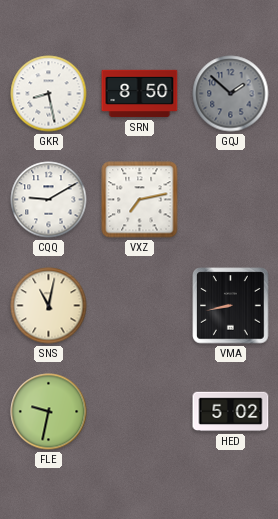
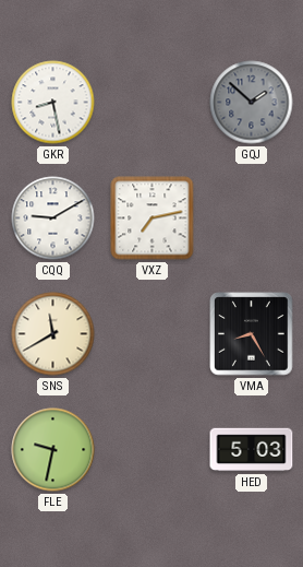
SRN: 8:50 -> none (140, 94)
SNS: 11:02 -> 11:40 (53, 334)
VMA: 8:43 -> 8:25 (252, 334)
HED: 5:02 -> 5:03 (252, 450)
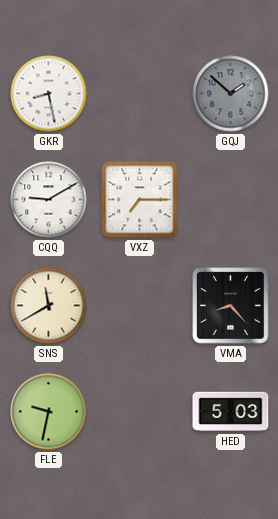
VXZ: 7:13 -> 7:15 (140, 200)
VMA: 8:25 -> 8:23 (231, 306)
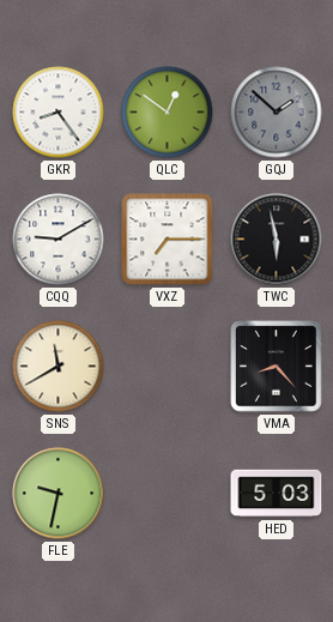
GKR: 8:28 -> 8:24 (59, 113)
QLC: none -> 12:51 (168, 113)
TWC: none -> 5:58 (277, 240)
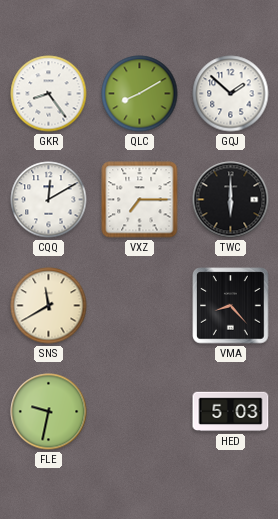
QLC: 12:51 -> 8:10 (140, 94)
GQJ dial: grey -> white (231, 94)
CQQ: 9:10 -> 12:10 (49, 200)
TWC: 5:58 -> 6:00 (231, 200)
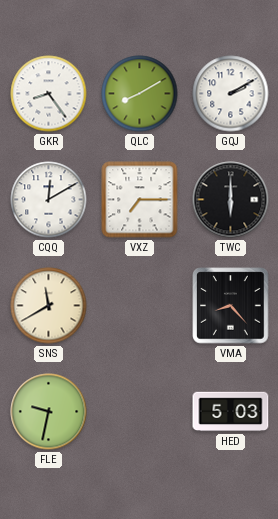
GQJ: 1:52 -> 2:10 (231, 94)
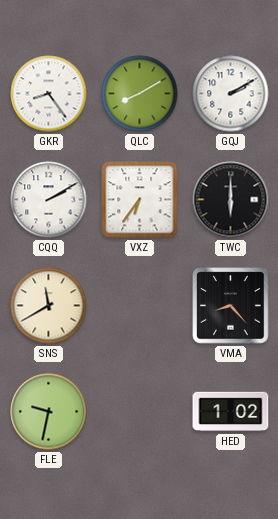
CQQ: 12:10 -> 2:10 (49, 200)
VXZ: 7:15 -> 6:36 (140, 200)
HED: 5:03 -> 1:02 (231, 412)
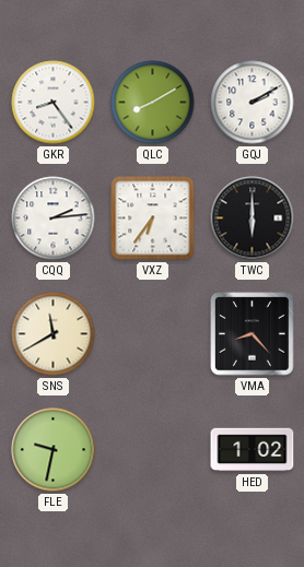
CQQ: 2:10 -> 2:14 (54, 218)
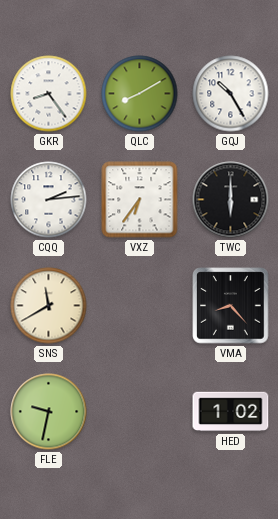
GQJ: 2:10 -> 10:25 (231, 94)
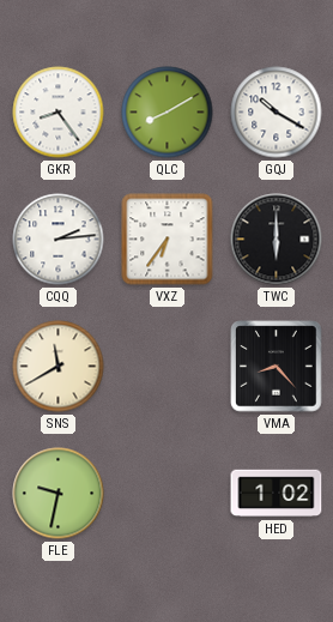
GQJ: 10:25 -> 10:20 (277, 113)
